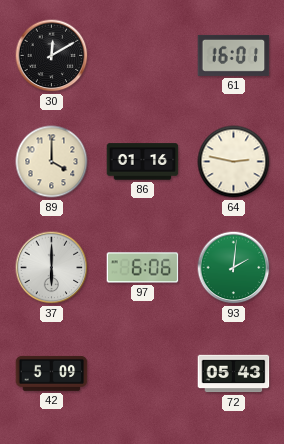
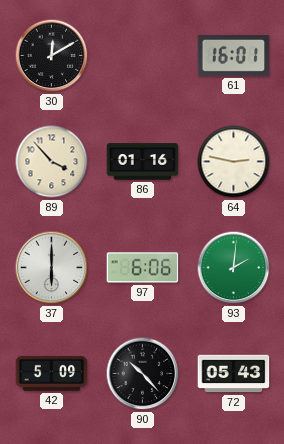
89: 4:00 -> 3:53 (52, 162)
90: none -> 10:23 (143, 374)
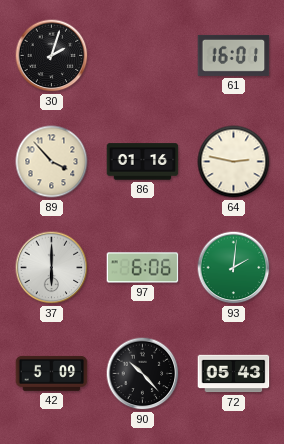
30: 12:10 -> 2:03 (52, 56)
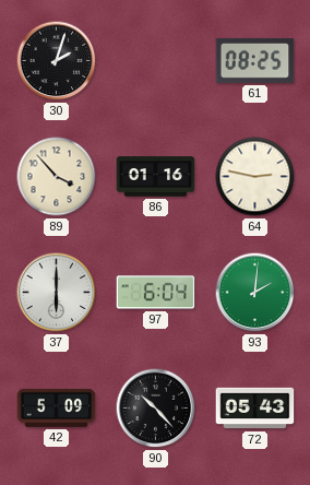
61: 16:01 -> 08:25 (255, 60)
97: 6:06 -> 6:04 (156, 293)
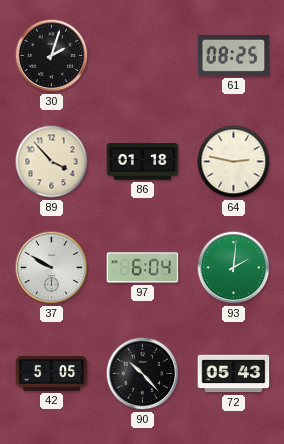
86: 01:16 -> 01:18 (143, 162)
37: 6:00 -> 9:50 (52, 268)
42: 5:09 -> 5:05 (52, 373)
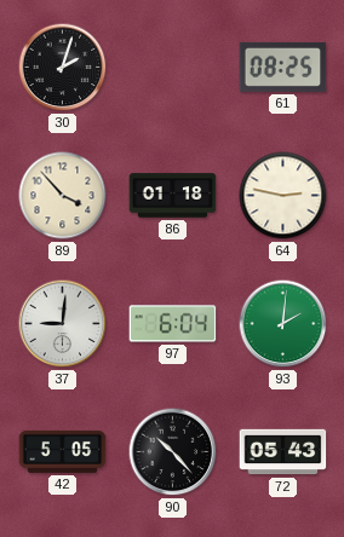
37: 9:50 -> 9:01 (63, 324)
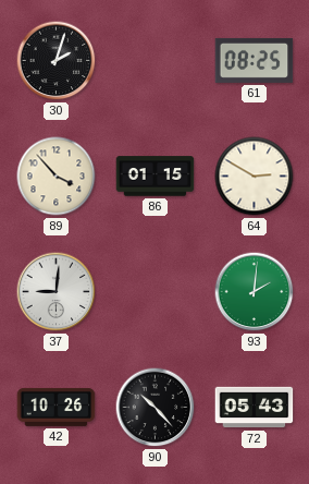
86: 01:18 -> 01:15 (156, 177)
64: 2:47 -> 2:50 (255, 177)
97: 6:04 -> none (173, 324)
42: 5:05 -> 10:26 (57, 407)
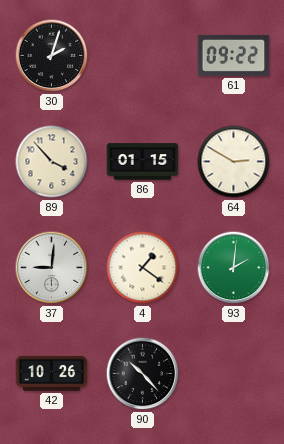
61: 08:25 -> 09:22 (234, 55)
4: none -> 1:21 (143, 268)
72: 05:43 -> none (255, 408)
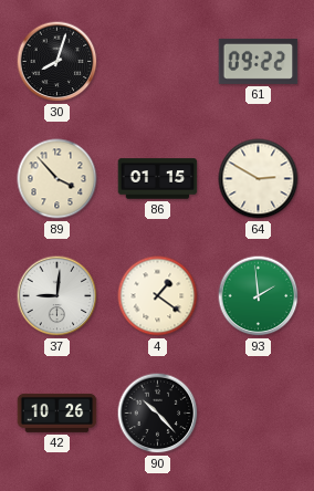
30: 2:03 -> 8:03 (57, 62)
93: 2:01 -> 1:59 (259, 296)
